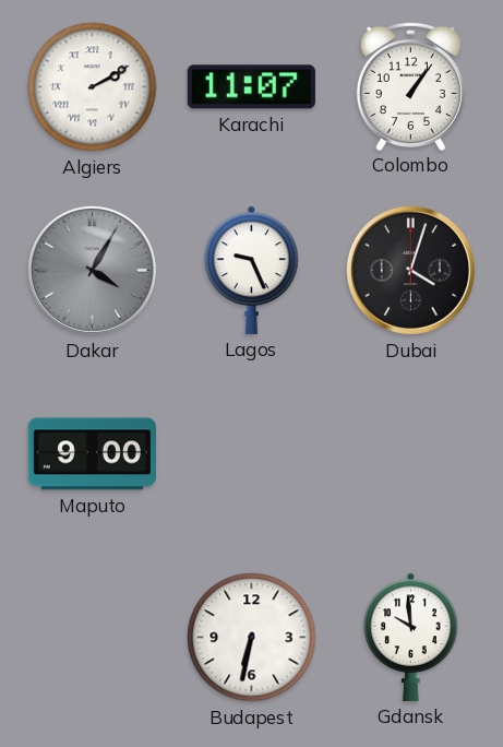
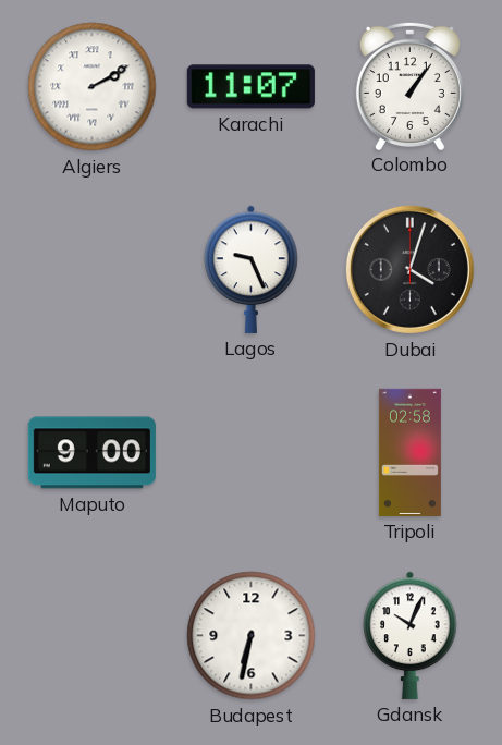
Dakar: 4:05 -> none (92, 270)
Tripoli: none -> 02:58 (409, 452)
Gdansk: 9:59 -> 10:04 (411, 635)
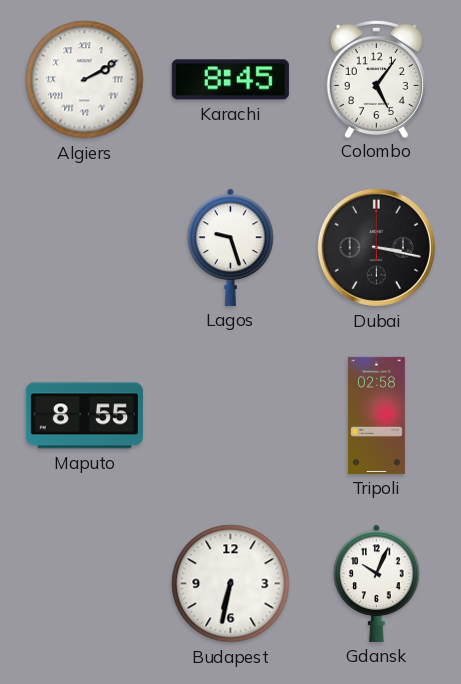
Karachi: 11:07 -> 8:45 (230, 80)
Colombo: 1:06 -> 5:06 (376, 78)
Lagos: 9:26 -> 9:27 (231, 247)
Dubai: 4:03 -> 3:17 (376, 247)
Maputo: 9:00 -> 8:55 (84, 416)
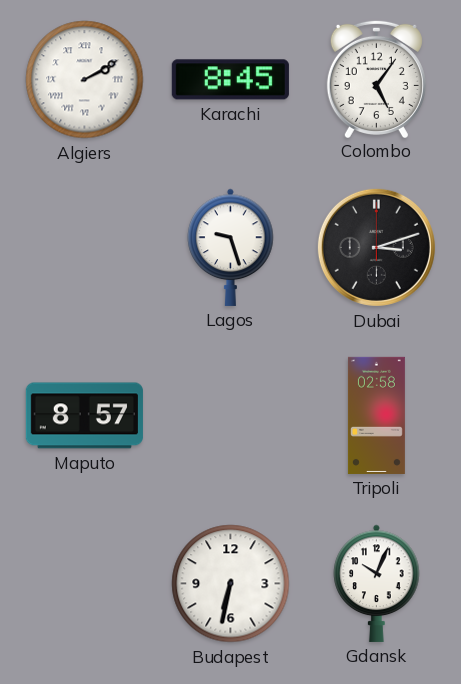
Dubai: 3:17 -> 3:12 (376, 247)
Maputo: 8:55 -> 8:57 (84, 416)
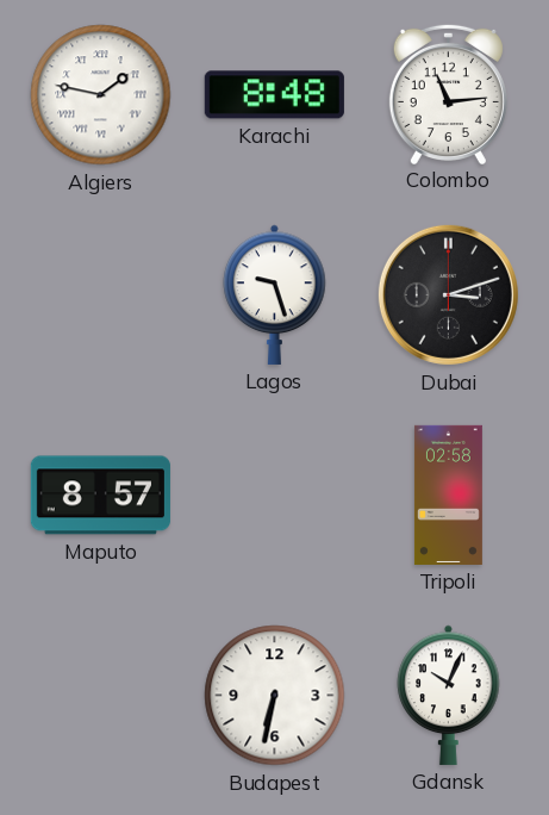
Algiers: 2:10 -> 1:47 (101, 95)
Karachi: 8:45 -> 8:48 (274, 95)
Colombo: 5:06 -> 11:14 (448, 93)
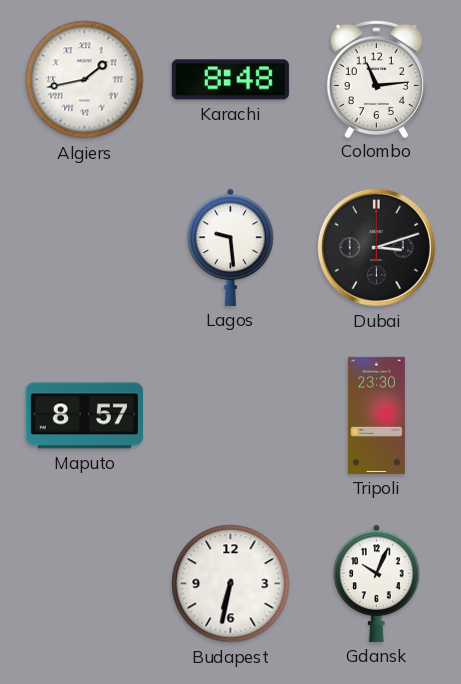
Algiers: 1:47 -> 1:43 (85, 80)
Lagos: 9:27 -> 9:29 (231, 247)
Tripoli: 02:58 -> 23:30 (376, 415)
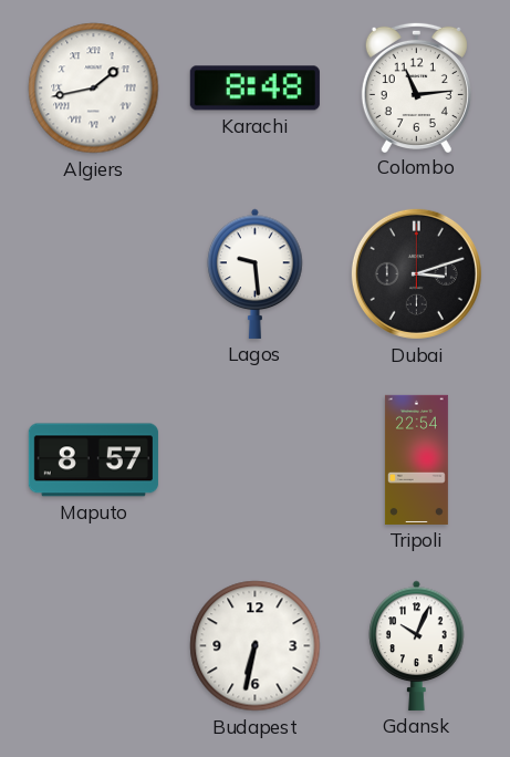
Tripoli: 23:30 -> 22:54 (416, 459)
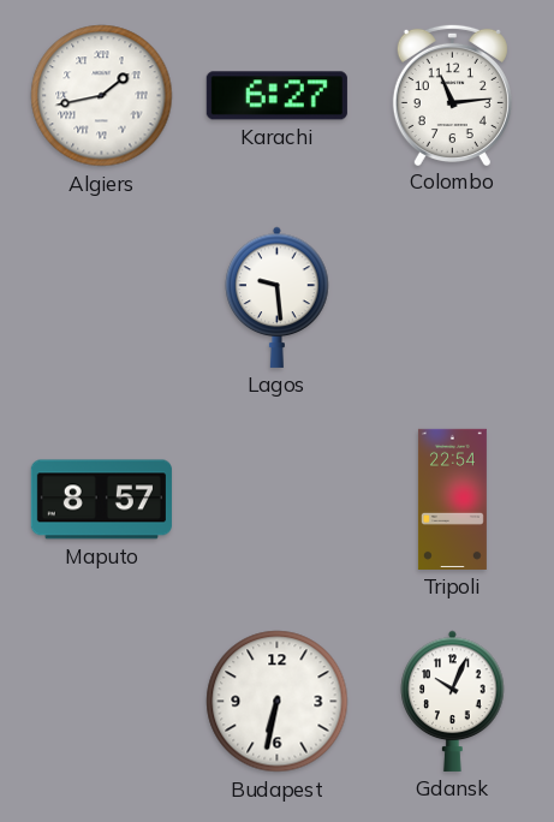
Karachi: 8:48 -> 6:27 (276, 96)
Dubai: 3:12 -> none (416, 273)
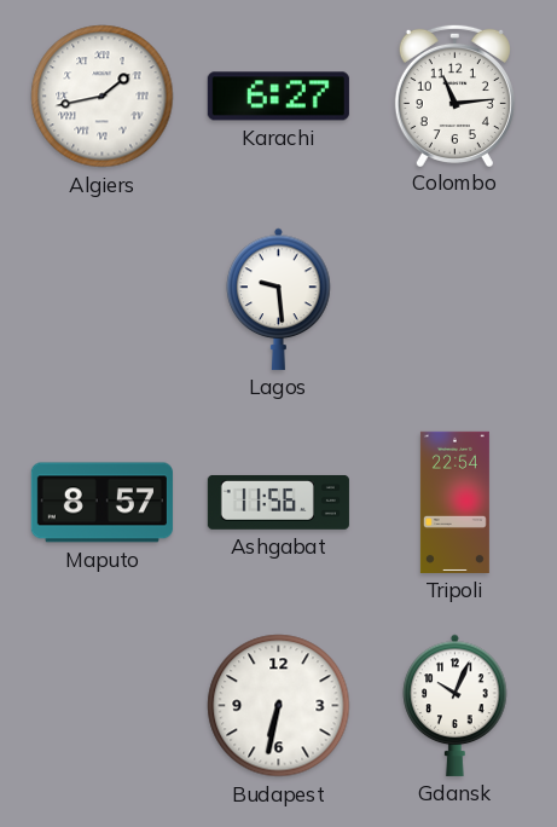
Ashgabat: none -> 11:56 (278, 502)
